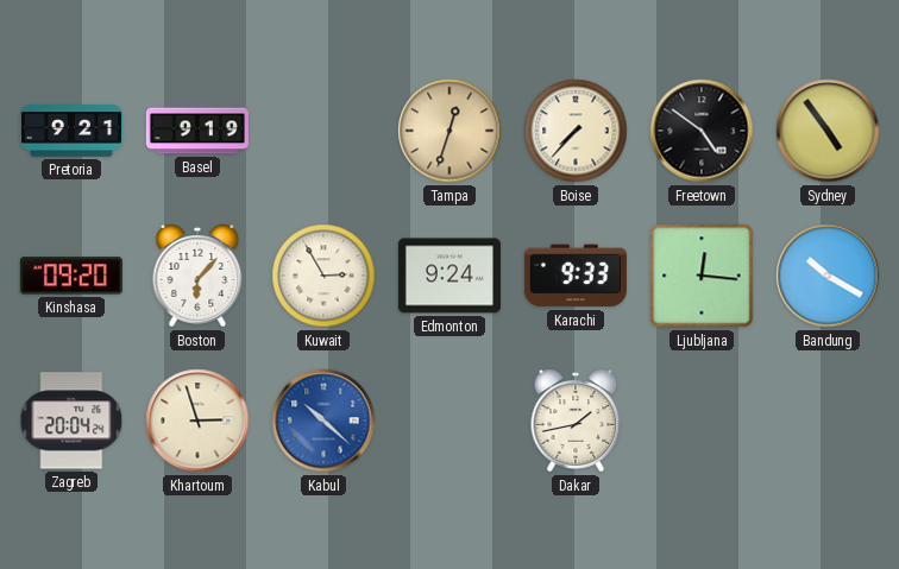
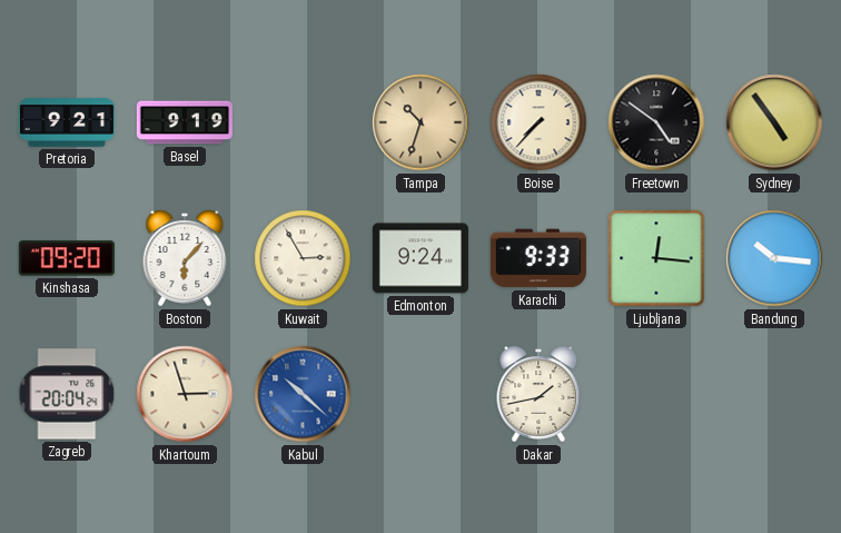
Tampa: 12:33 -> 10:33 (420, 122)
Bandung: 10:20 -> 10:16 (774, 258)
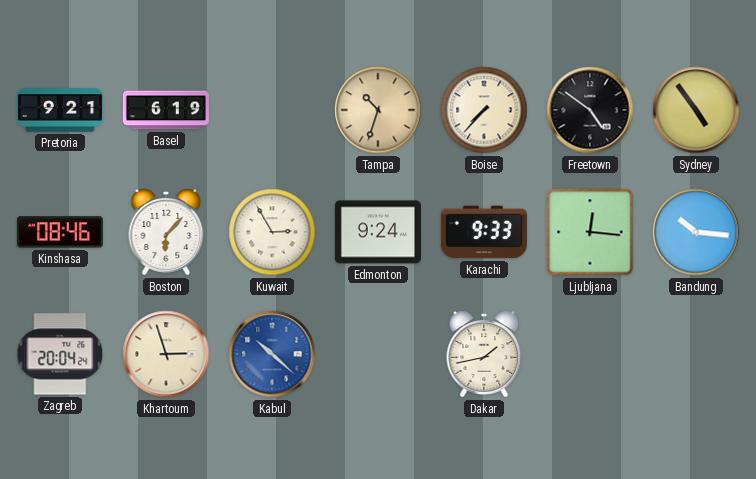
Basel: 9:19 -> 6:19 (166, 110)
Kinshasa: 09:20 -> 08:46 (60, 232)
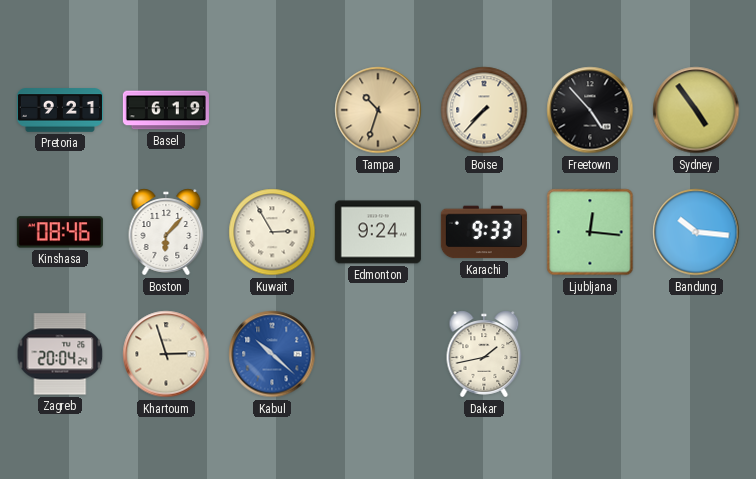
Freetown: 4:51 -> 4:53 (590, 110)
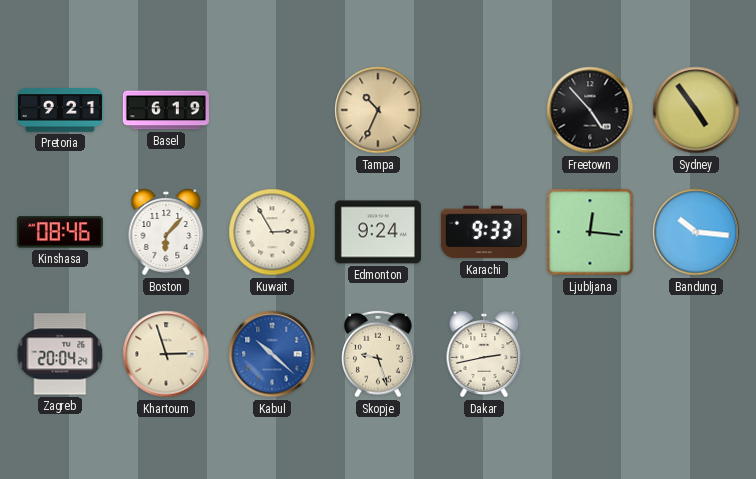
Tampa: 10:33 -> 10:34 (378, 110)
Boise: 7:37 -> none (484, 110)
Skopje: none -> 9:27 (378, 354)
Dakar: 1:43 -> 2:43 (484, 354)
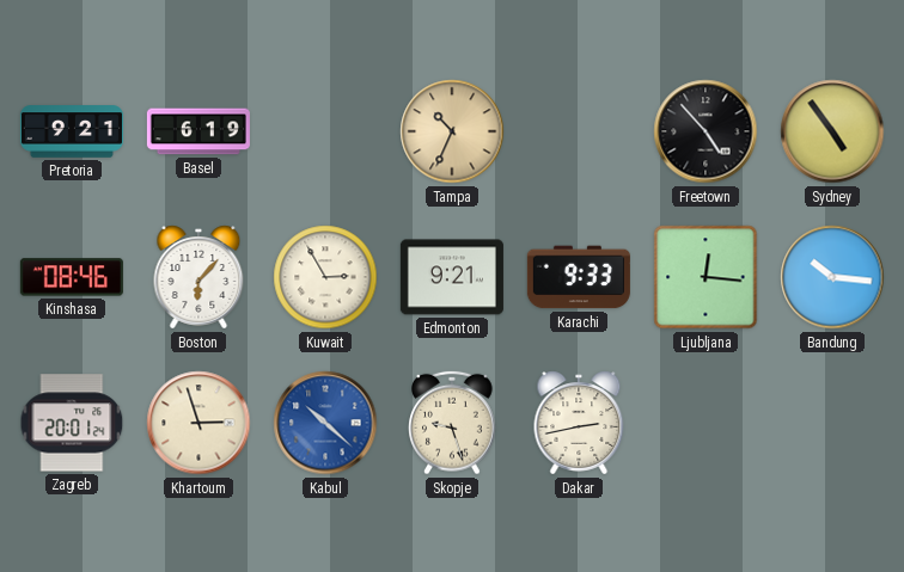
Edmonton: 9:24 -> 9:21 (452, 277)
Zagreb: 20:04 -> 20:01 (72, 423)
